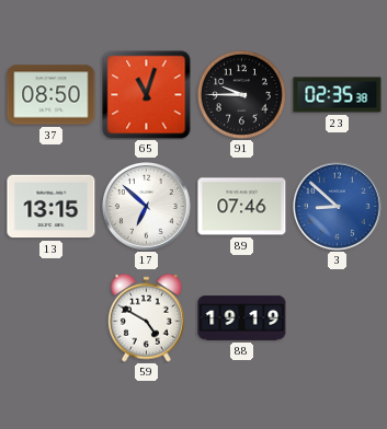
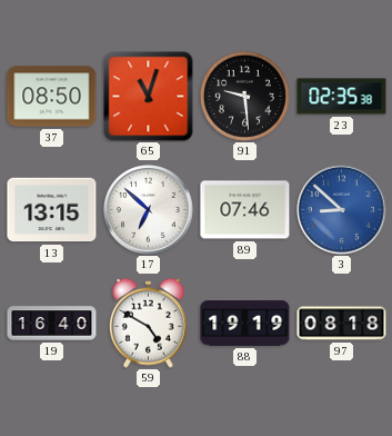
91: 9:45 -> 9:29 (244, 96)
19: none -> 16:40 (52, 324)
97: none -> 08:18 (342, 324)
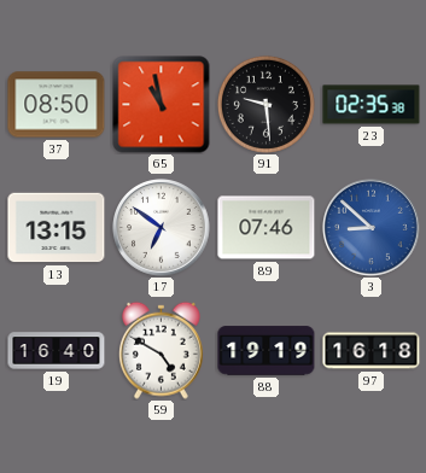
65: 11:03 -> 10:58 (162, 105)
17: 6:52 -> 6:51 (162, 228)
97: 08:18 -> 16:18 (372, 351)
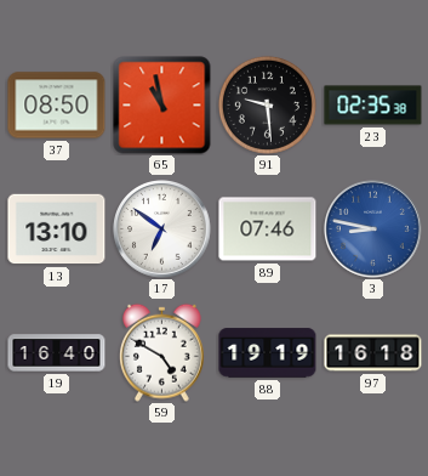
13: 13:15 -> 13:10 (57, 229)
3: 8:52 -> 8:47 (373, 229)
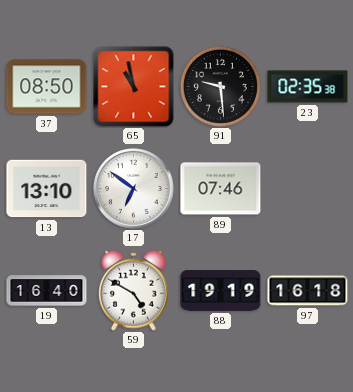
3: 8:47 -> none (373, 229)
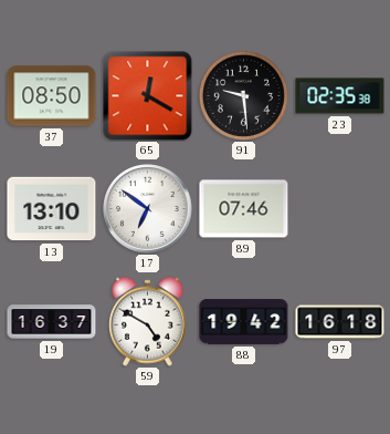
65: 10:58 -> 12:20 (148, 96)
19: 16:40 -> 16:37 (52, 322)
88: 19:19 -> 19:42 (244, 322)
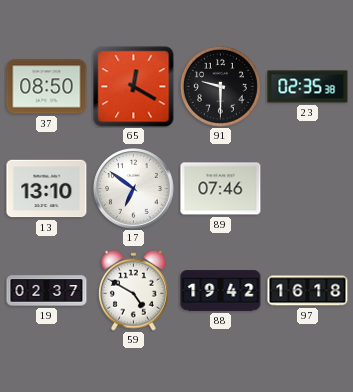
91: 9:29 -> 9:30 (220, 86)
19: 16:37 -> 02:37 (47, 291)
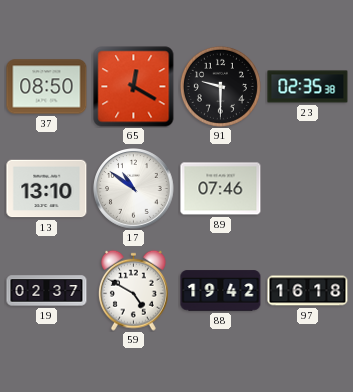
17: 6:51 -> 10:51 (134, 189)
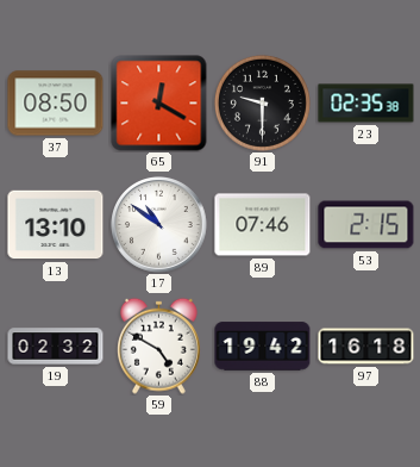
53: none -> 2:15 (366, 225)
19: 02:37 -> 02:32 (56, 347)
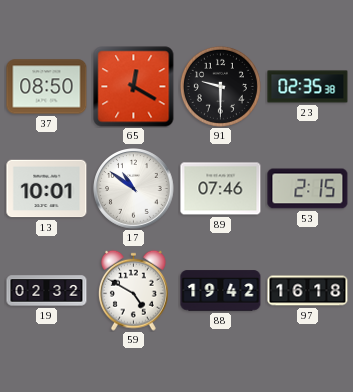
13: 13:10 -> 10:01 (47, 189)
